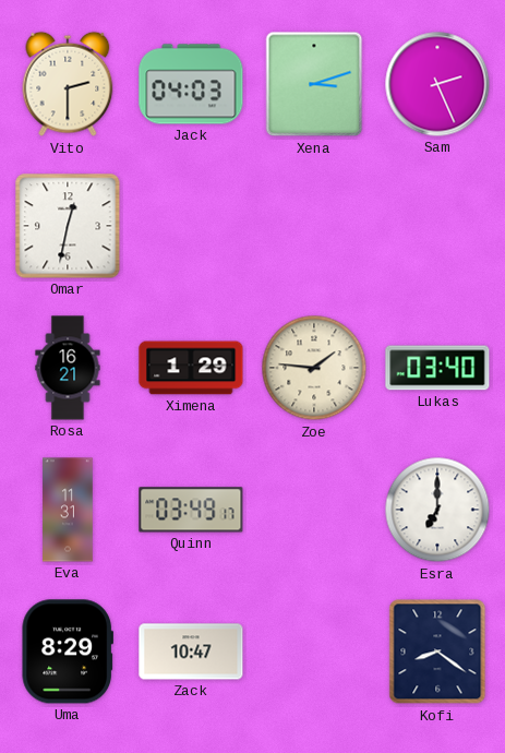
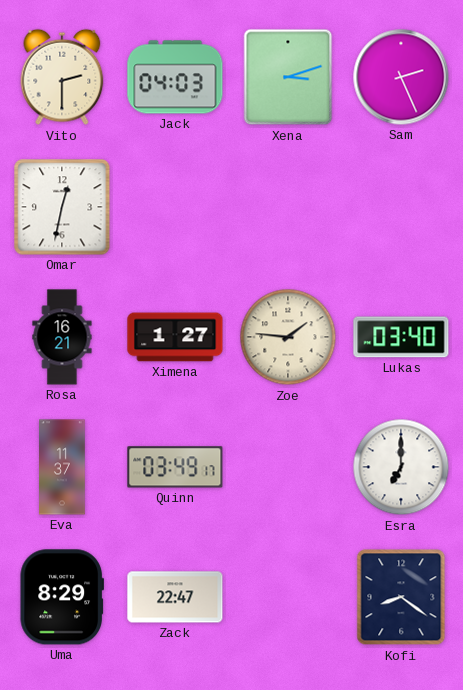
Ximena: 1:29 -> 1:27 (175, 337)
Eva: 11:31 -> 11:37 (62, 467)
Zack: 10:47 -> 22:47 (175, 597)
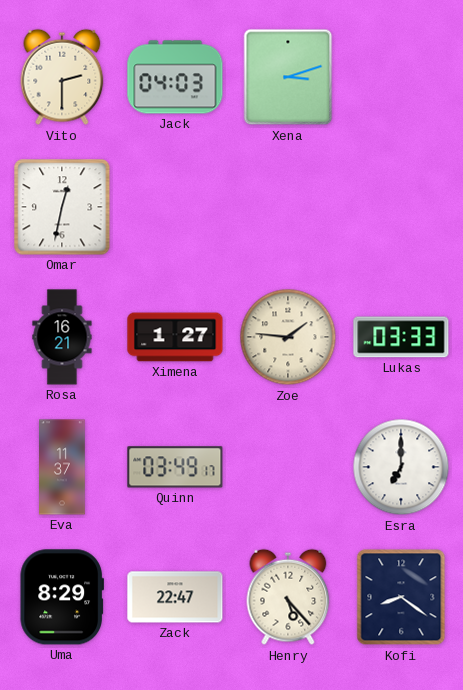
Sam: 2:26 -> none (401, 77)
Lukas: 03:40 -> 03:33 (401, 337)
Henry: none -> 5:23 (288, 597)
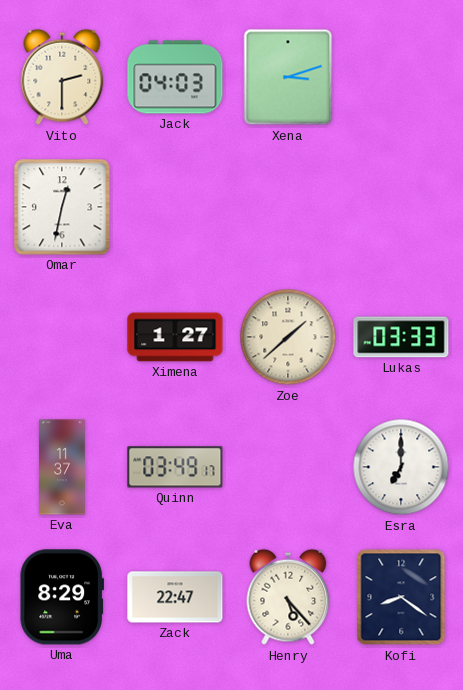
Rosa: 16:21 -> none (62, 337)
Zoe: 1:46 -> 1:38 (288, 337)
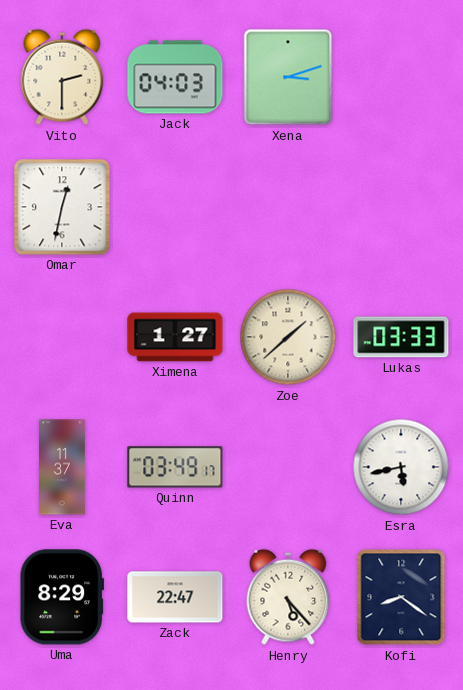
Esra: 7:00 -> 5:43 (401, 467)
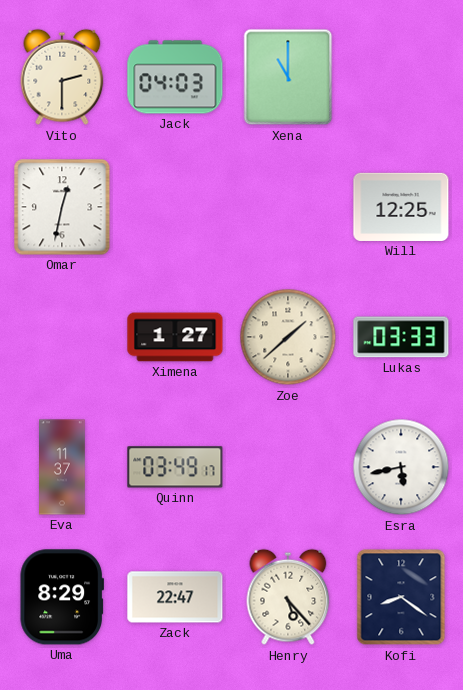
Xena: 3:12 -> 11:00 (288, 77)
Will: none -> 12:25 (401, 207)
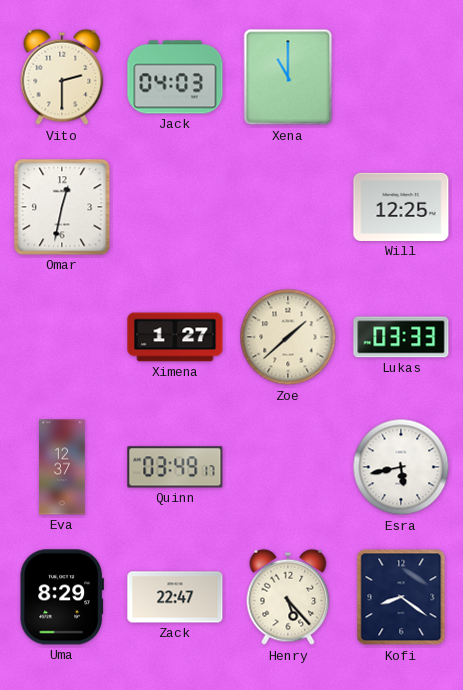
Eva: 11:37 -> 12:37 (62, 467)
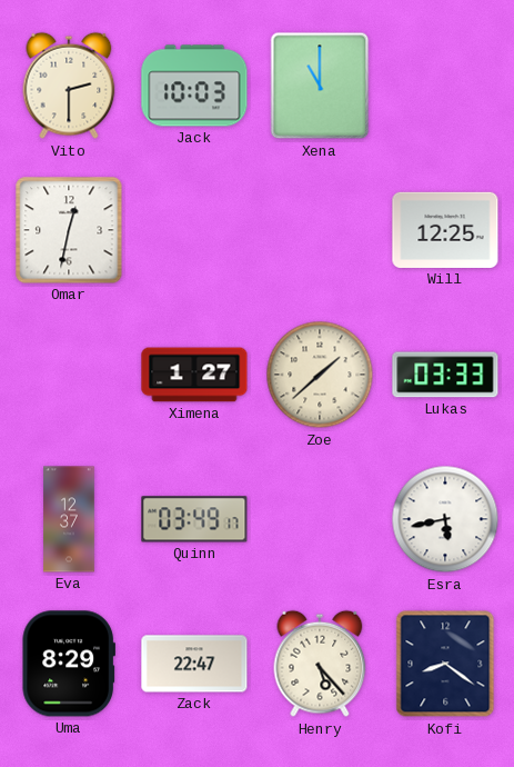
Jack: 04:03 -> 10:03 (194, 86)
